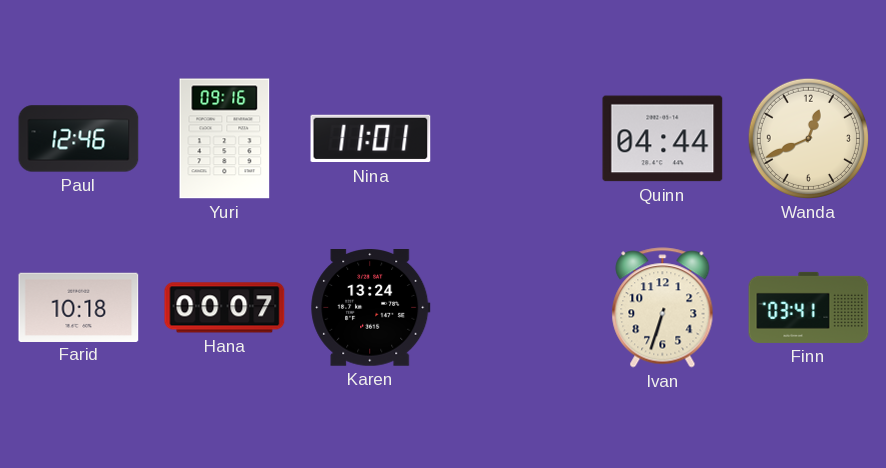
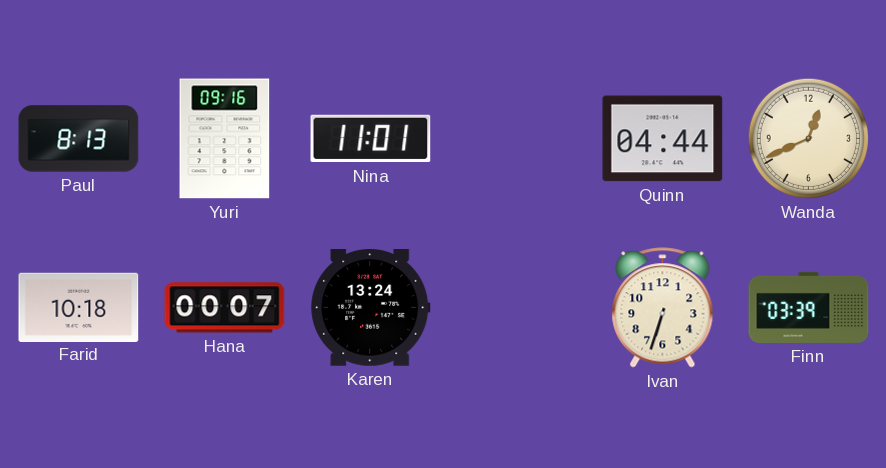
Paul: 12:46 -> 8:13 (79, 139)
Finn: 03:41 -> 03:39 (809, 307)
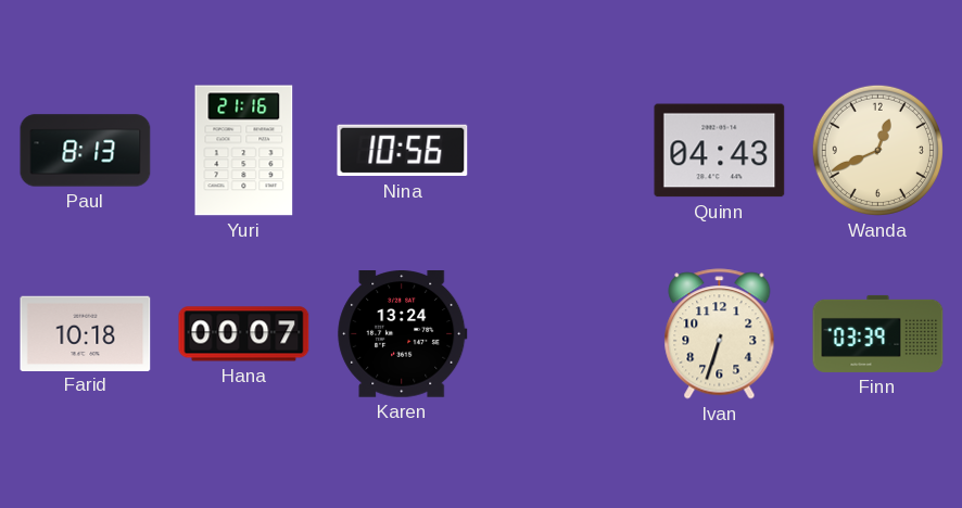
Yuri: 09:16 -> 21:16 (244, 151)
Nina: 11:01 -> 10:56 (403, 151)
Quinn: 04:44 -> 04:43 (720, 151)
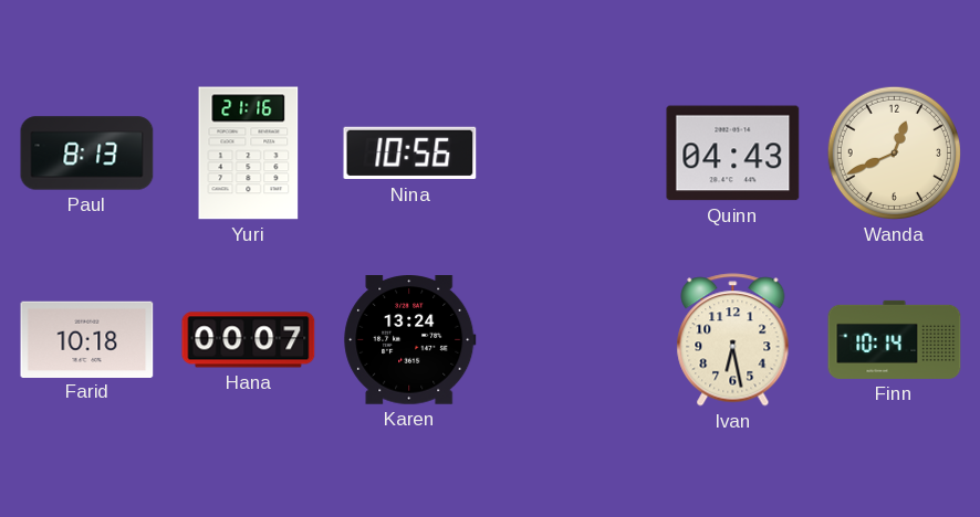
Ivan: 6:33 -> 6:28 (733, 340)
Finn: 03:39 -> 10:14 (895, 339)
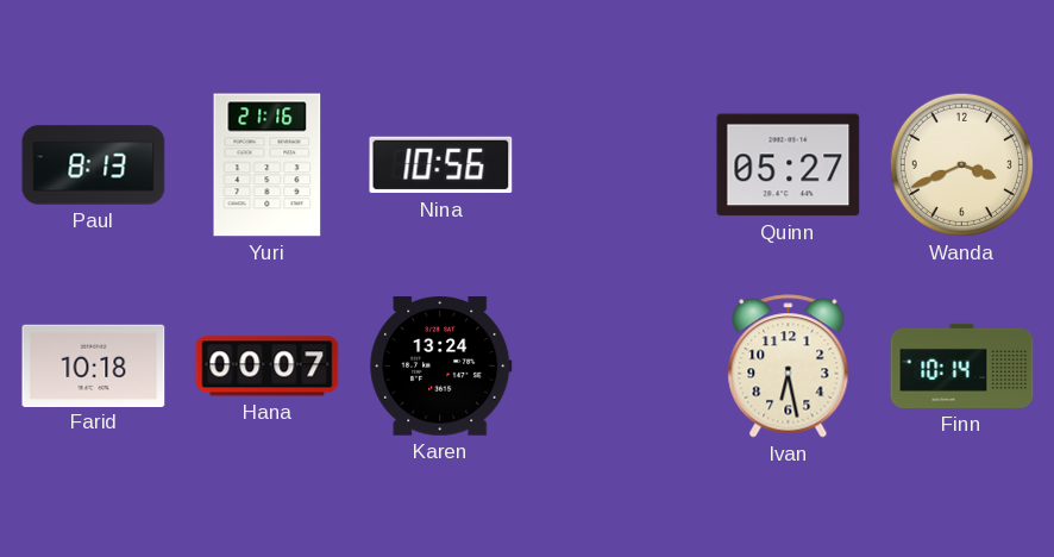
Quinn: 04:43 -> 05:27 (789, 165)
Wanda: 12:41 -> 3:41 (961, 164)
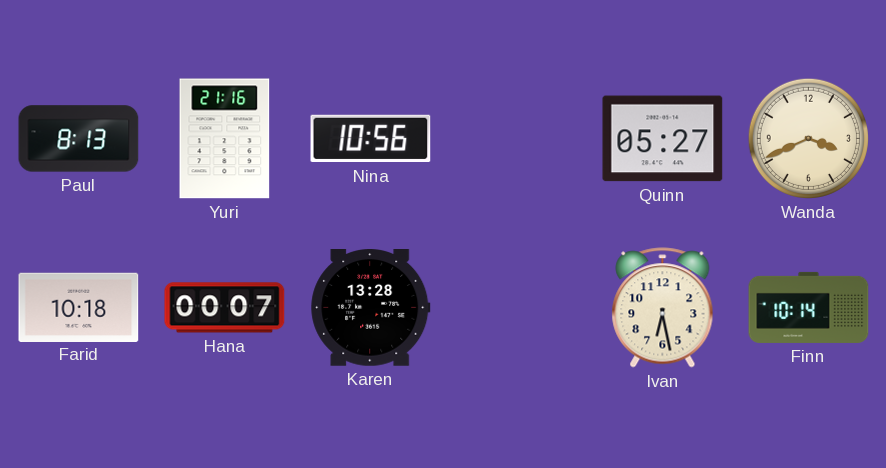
Karen: 13:24 -> 13:28 (371, 308)
